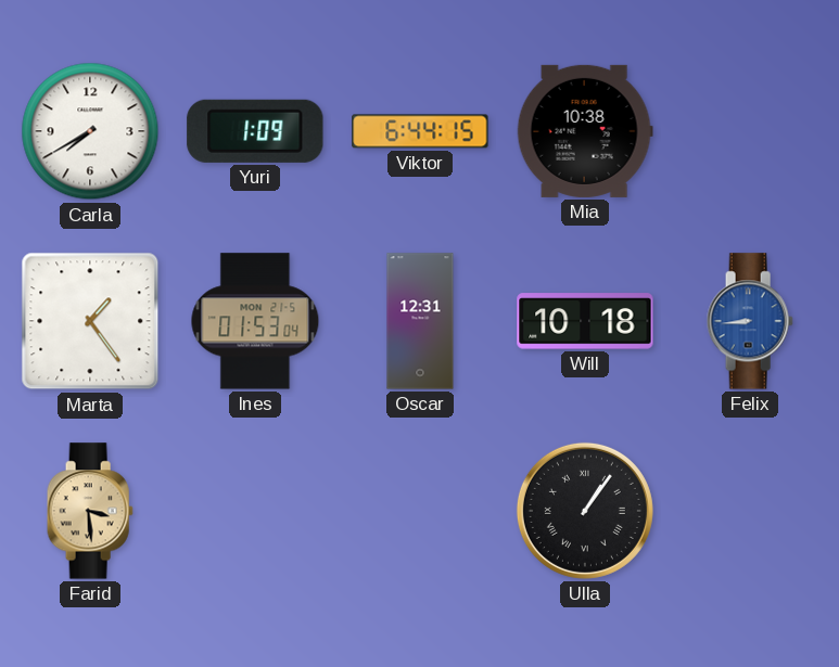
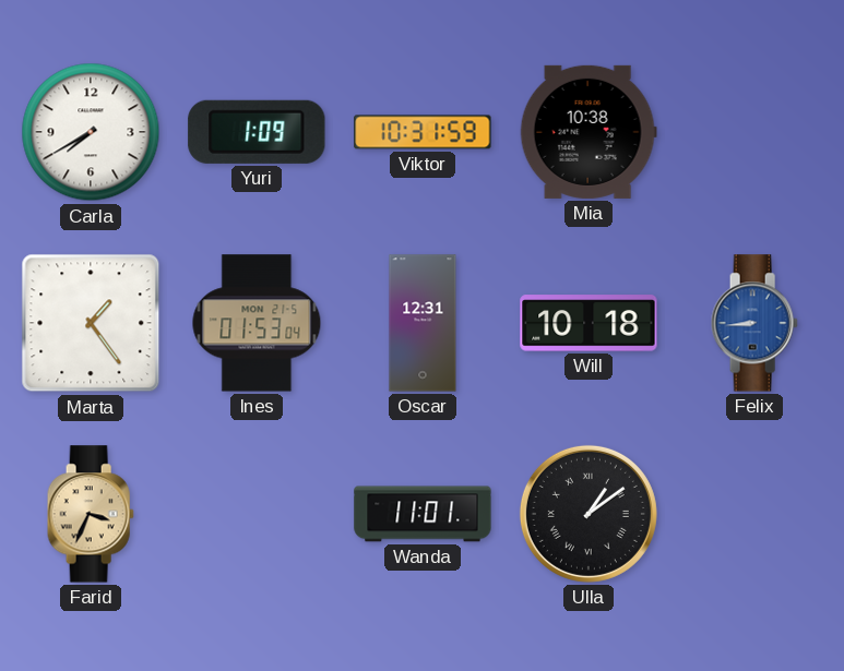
Viktor: 6:44 -> 10:31 (423, 132)
Farid: 3:29 -> 3:34 (91, 514)
Wanda: none -> 11:01 (423, 514)
Ulla: 1:06 -> 1:09 (589, 514)
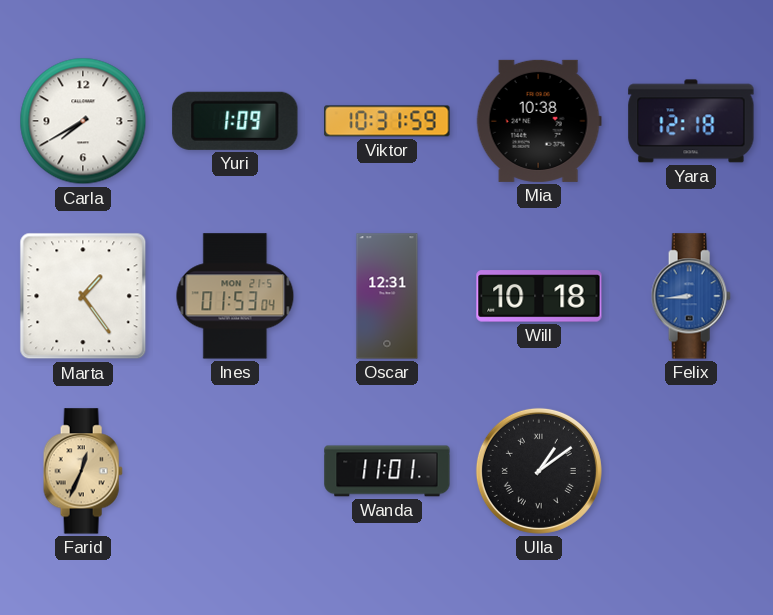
Yara: none -> 12:18 (691, 121)
Farid: 3:34 -> 12:34 (83, 471)
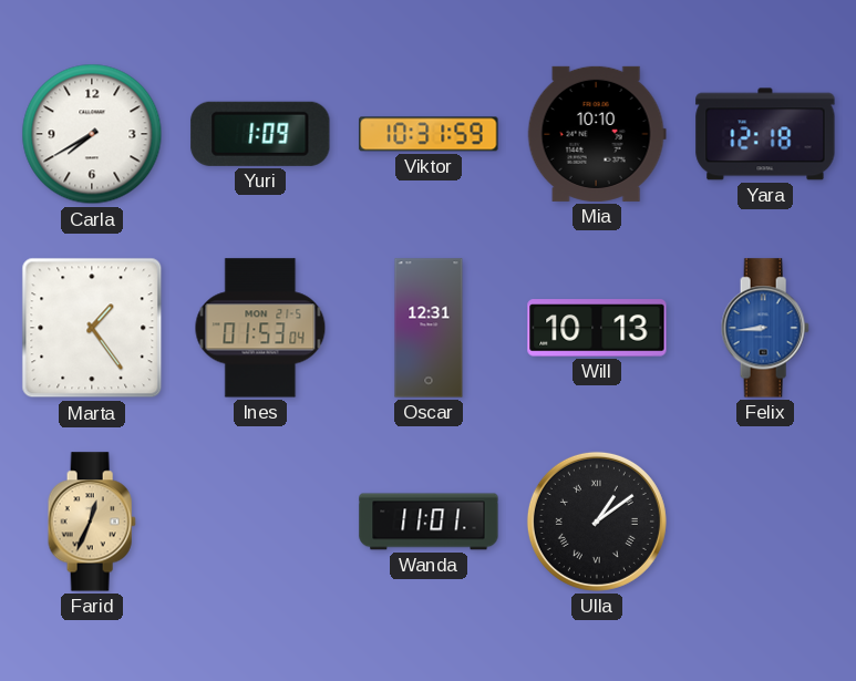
Mia: 10:38 -> 10:10 (597, 134)
Will: 10:18 -> 10:13 (597, 328)
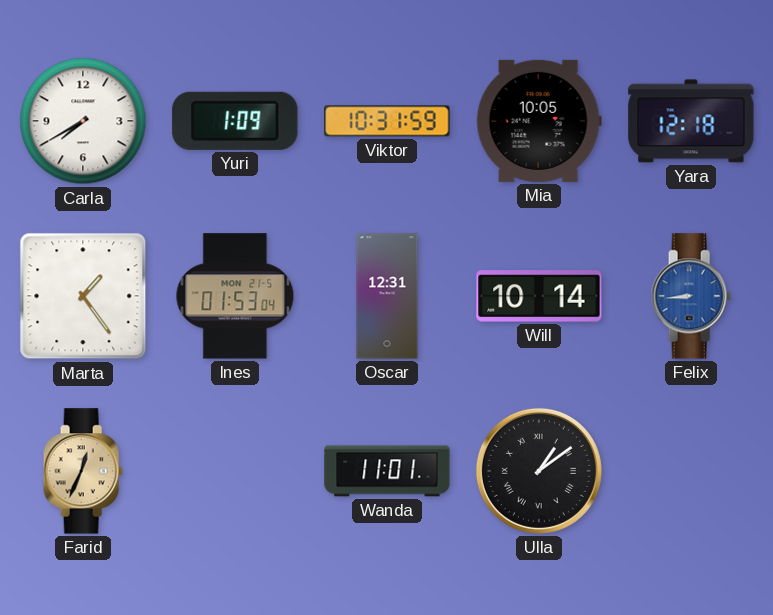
Mia: 10:10 -> 10:05 (539, 121)
Will: 10:13 -> 10:14 (539, 296)
